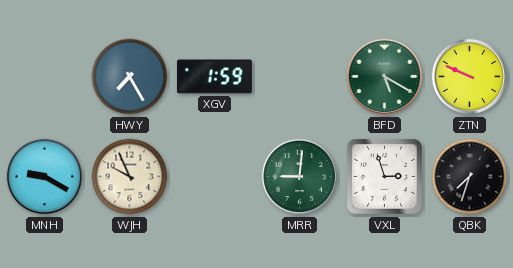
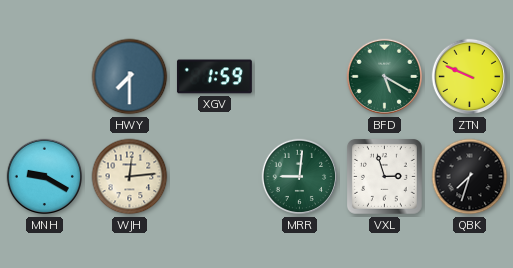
HWY: 7:25 -> 7:30 (130, 77)
WJH: 9:56 -> 12:14 (130, 177)
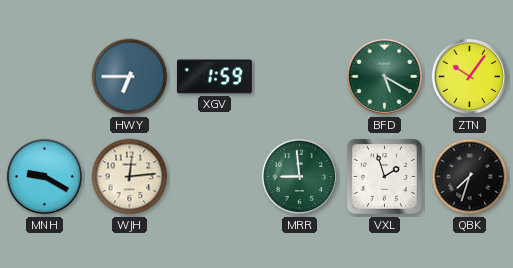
HWY: 7:30 -> 6:45 (130, 77)
ZTN: 9:49 -> 10:06 (470, 77)
MRR: 9:01 -> 8:59 (300, 177)
VXL: 2:57 -> 1:57 (385, 177)
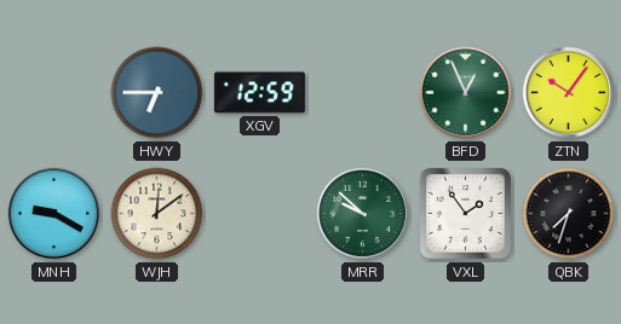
XGV: 1:59 -> 12:59 (259, 93)
BFD: 5:20 -> 12:56 (466, 93)
WJH: 12:14 -> 12:09 (157, 214)
MRR: 8:59 -> 9:52 (363, 214)
VXL: 1:57 -> 1:54 (466, 214)
